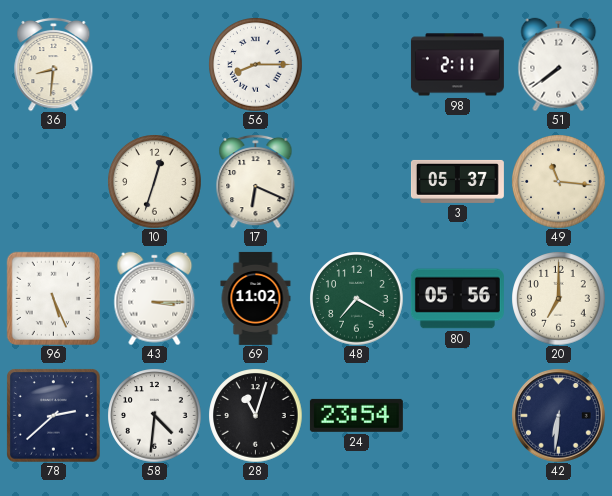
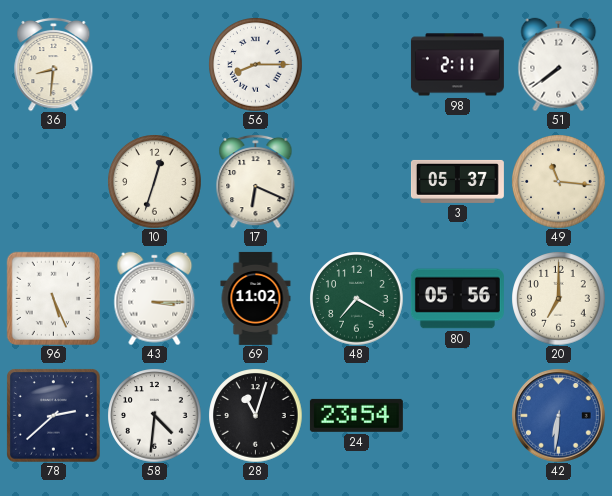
42 dial: navy -> blue (559, 416)
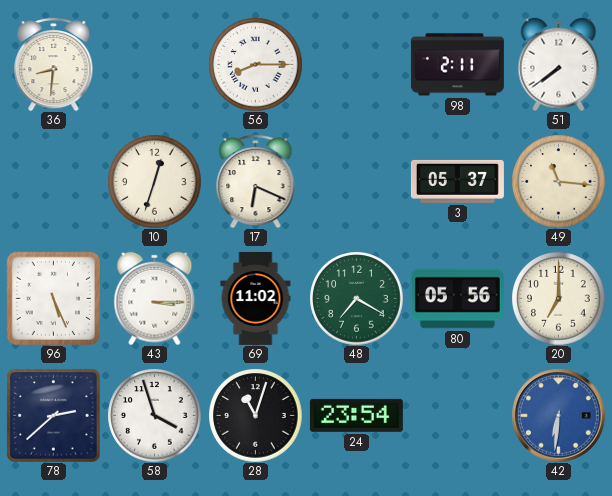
58: 4:31 -> 3:57 (154, 415)
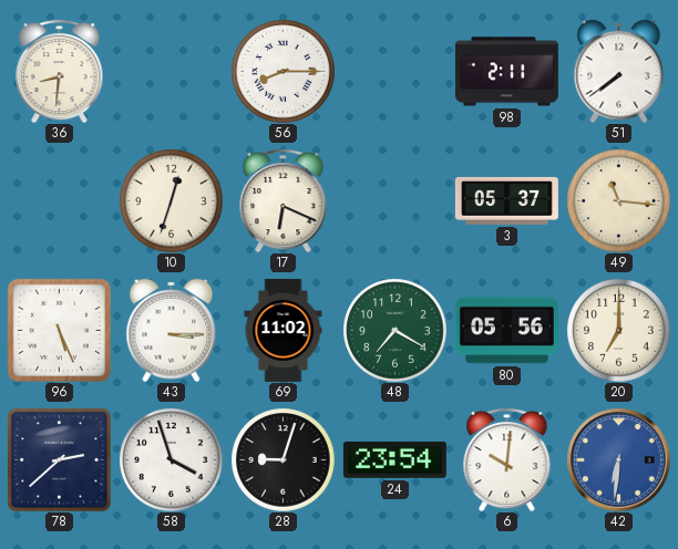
28: 11:03 -> 9:03 (282, 459)
6: none -> 10:01 (507, 459)
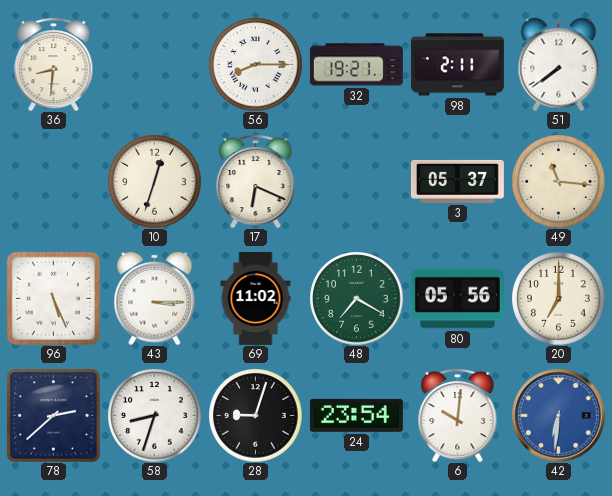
32: none -> 19:21 (356, 65)
58: 3:57 -> 8:33 (154, 415)
